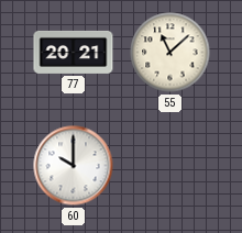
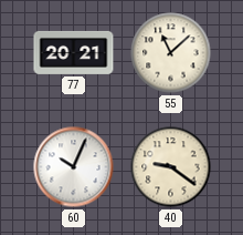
60: 10:00 -> 10:04 (74, 167)
40: none -> 9:21 (171, 167)
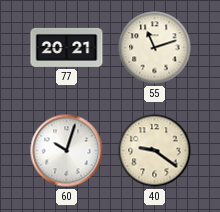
55: 11:08 -> 11:12 (155, 48)
60: 10:04 -> 10:03 (67, 151)
